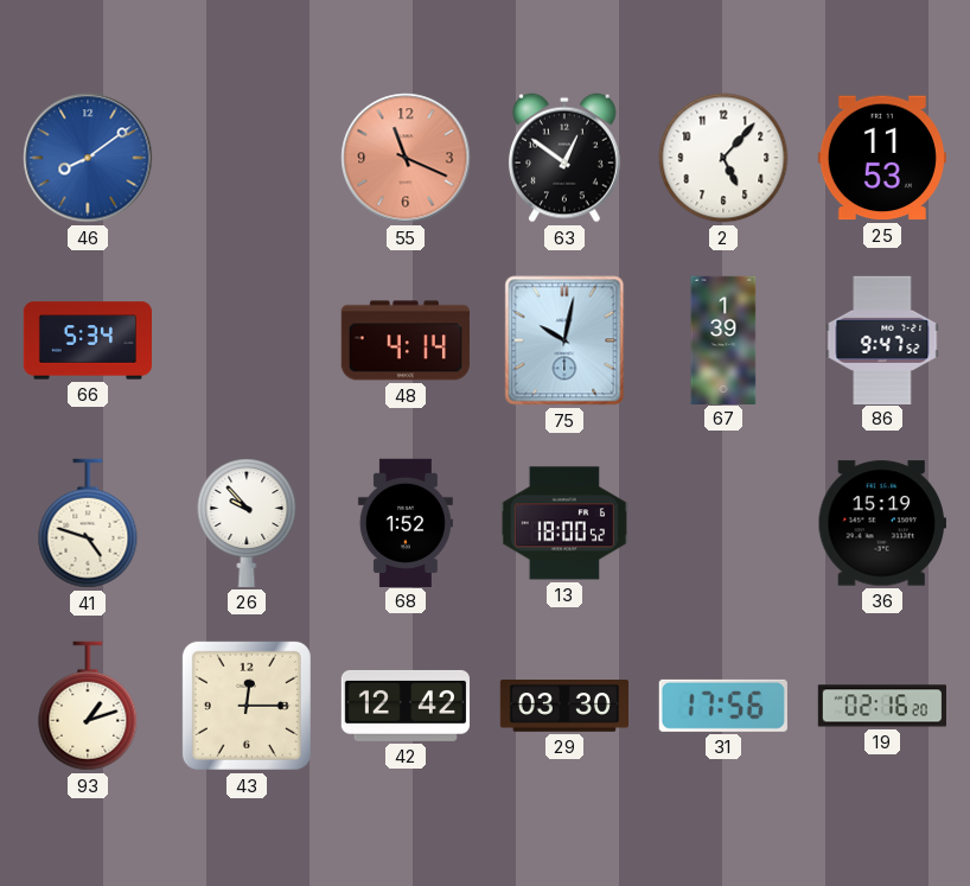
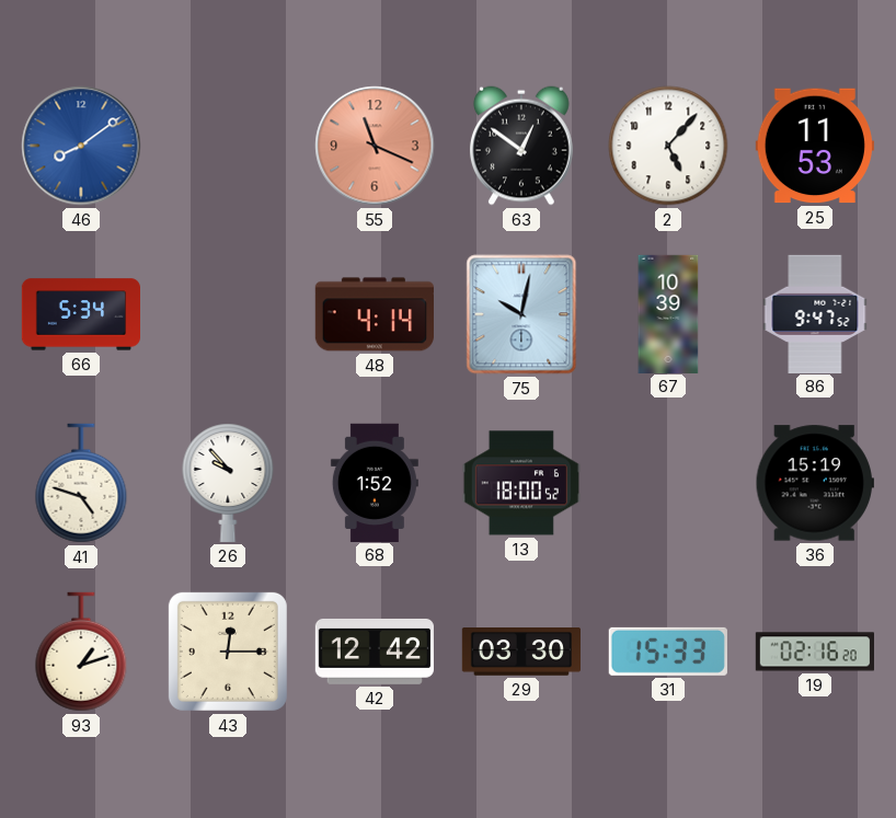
67: 1:39 -> 10:39 (668, 313)
31: 17:56 -> 15:33 (668, 652)
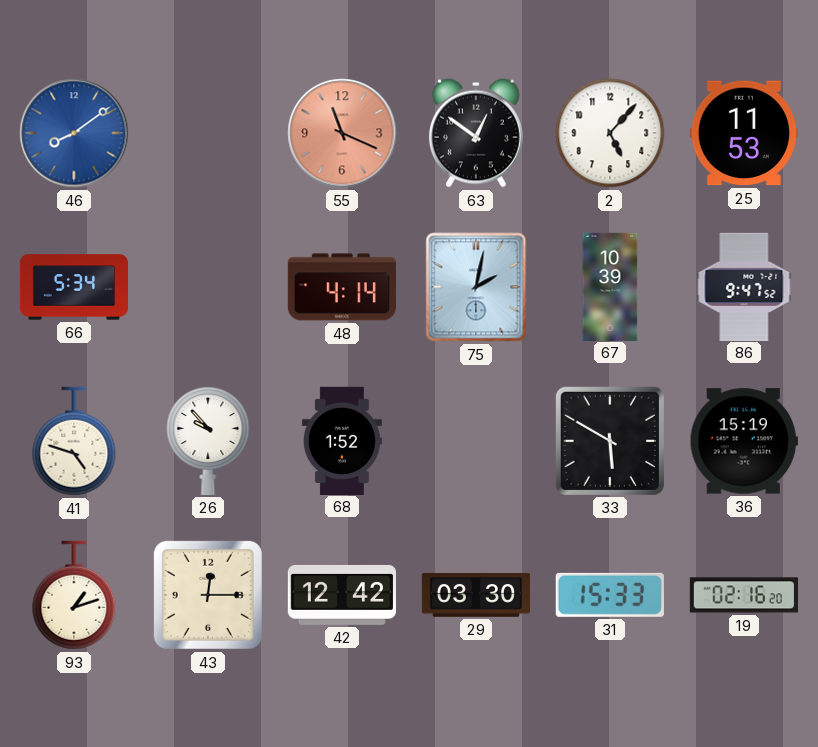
75: 10:02 -> 2:02 (476, 287)
13: 18:00 -> none (520, 483)
33: none -> 5:50 (610, 441)
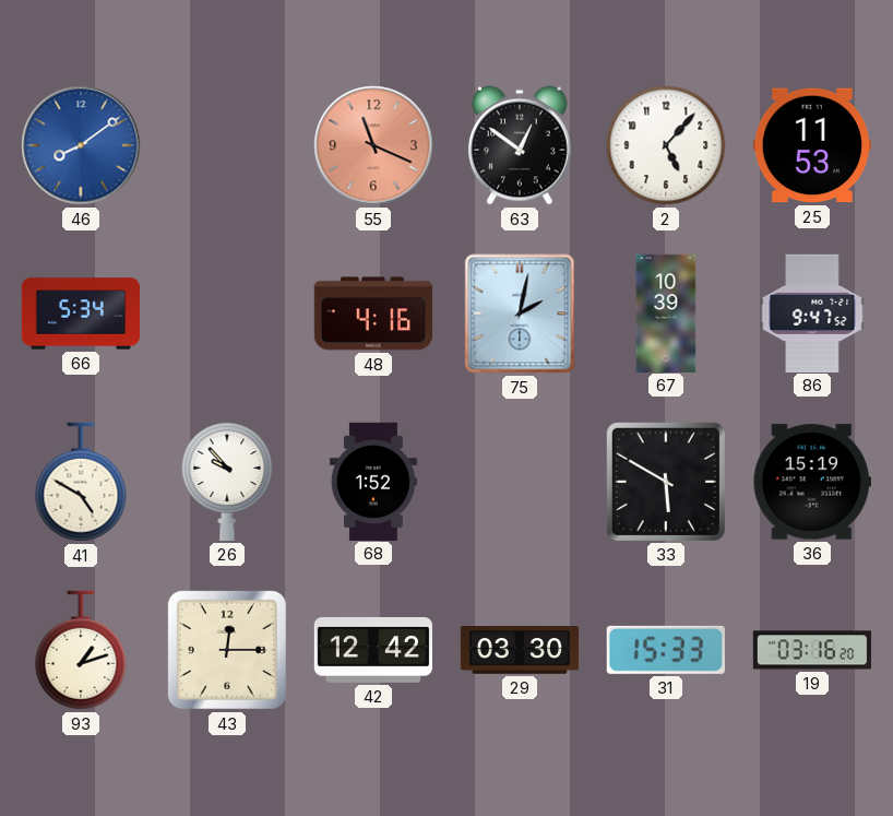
48: 4:14 -> 4:16 (373, 314)
41: 4:48 -> 4:50 (81, 482)
19: 02:16 -> 03:16 (811, 650)
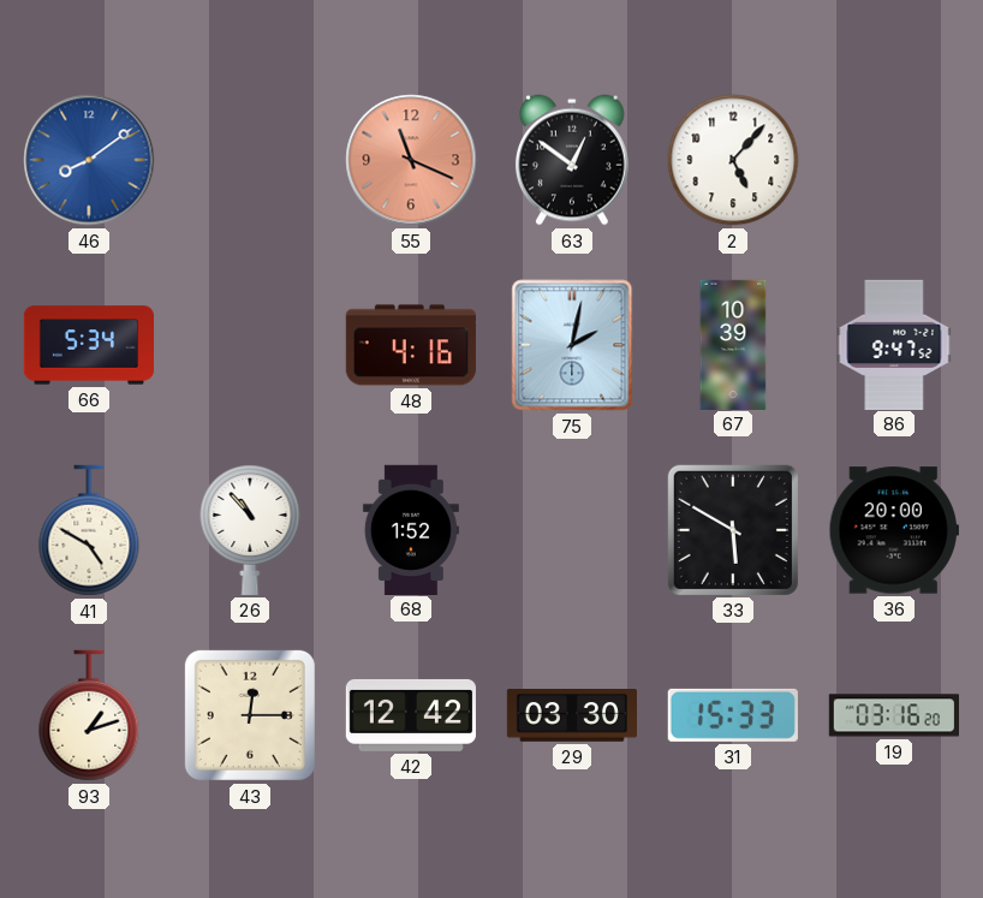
25: 11:53 -> none (812, 145)
26: 9:53 -> 10:53 (250, 530)
36: 15:19 -> 20:00 (894, 530)
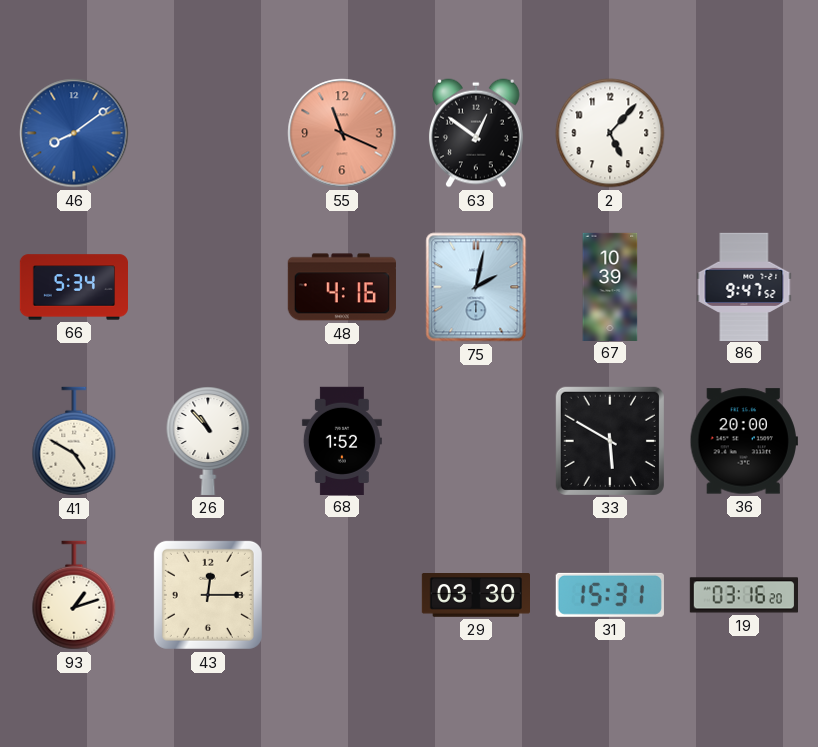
42: 12:42 -> none (410, 715)
31: 15:33 -> 15:31 (610, 595)
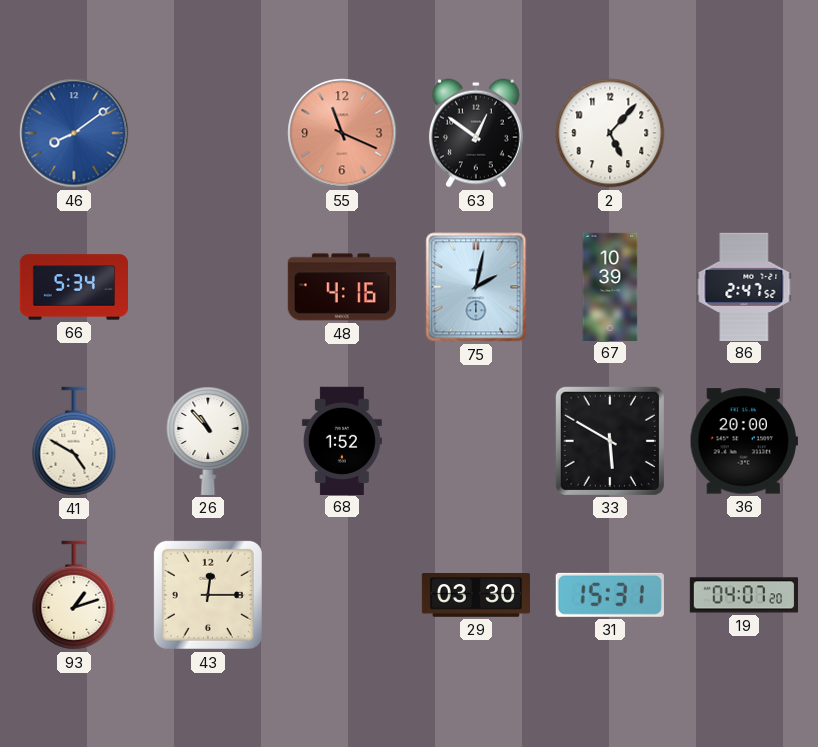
86: 9:47 -> 2:47 (744, 286)
19: 03:16 -> 04:07 (743, 595)
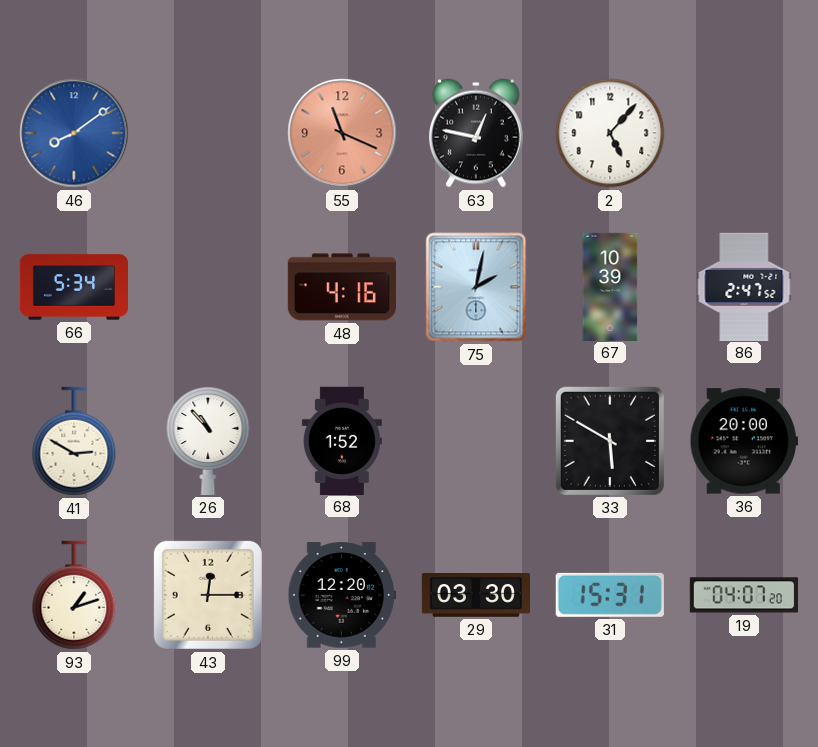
63: 12:51 -> 12:47 (476, 133)
41: 4:50 -> 2:50 (74, 441)
99: none -> 12:20 (342, 595)
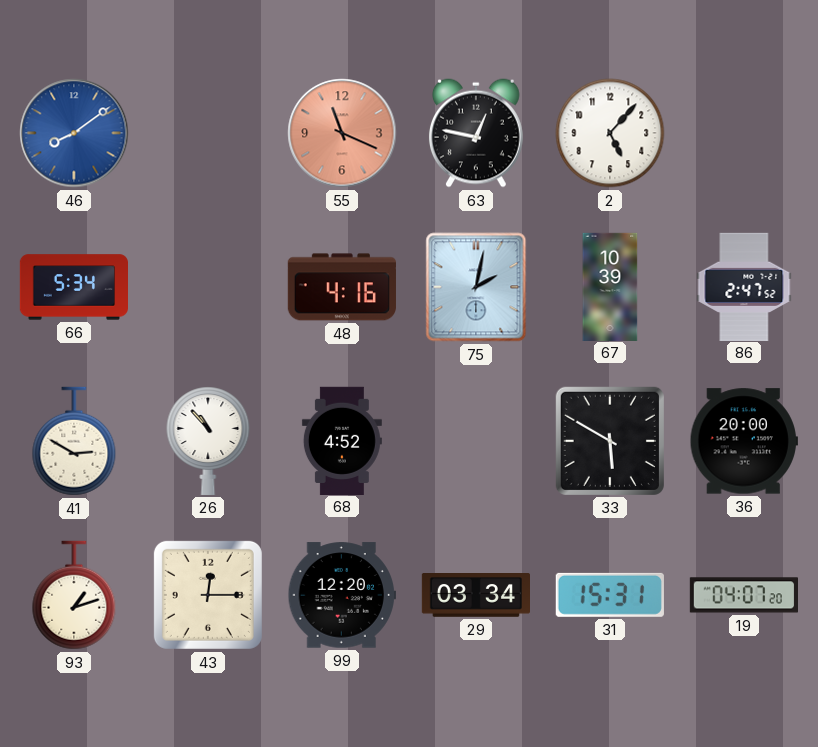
68: 1:52 -> 4:52 (342, 440)
29: 03:30 -> 03:34 (475, 595)
